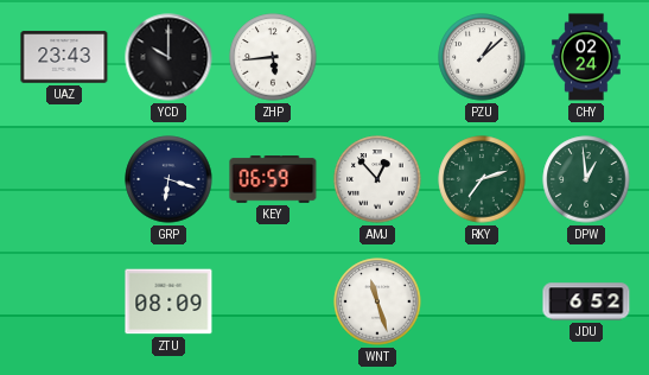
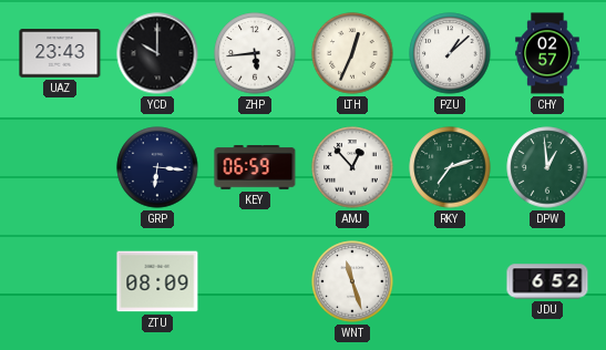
LTH: none -> 12:34 (352, 53)
CHY: 02:24 -> 02:57 (547, 53)
GRP: 6:18 -> 6:16 (157, 167)
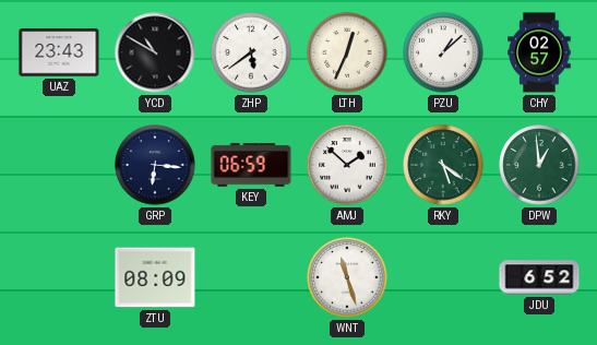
YCD: 10:00 -> 10:50 (155, 52)
ZHP: 5:44 -> 5:39 (251, 52)
AMJ: 12:53 -> 1:52 (347, 165)
RKY: 7:12 -> 5:21 (443, 165)
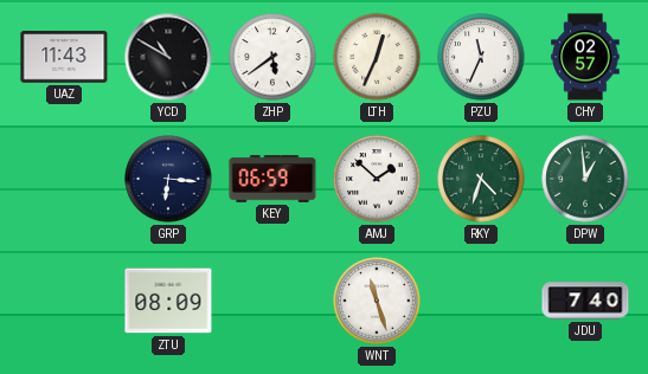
UAZ: 23:43 -> 11:43 (64, 57)
PZU: 1:08 -> 11:34 (481, 57)
RKY: 5:21 -> 4:33 (481, 179)
JDU: 6:52 -> 7:40 (585, 301)
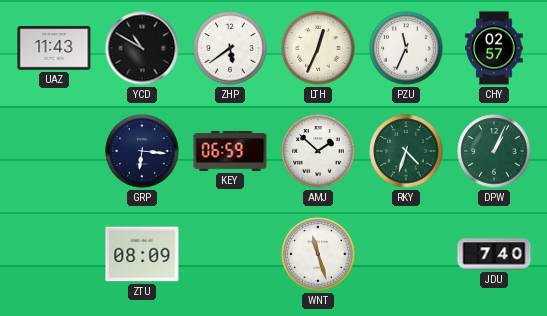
DPW: 12:59 -> 1:04 (494, 151)
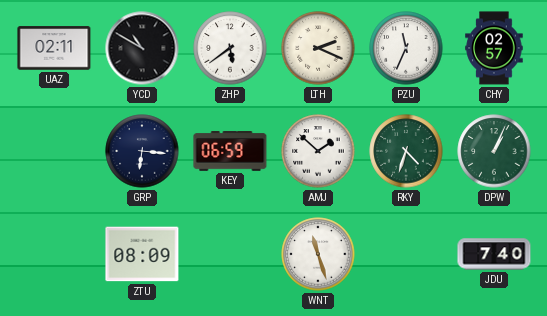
UAZ: 11:43 -> 02:11 (54, 48)
LTH: 12:34 -> 2:19 (318, 48)
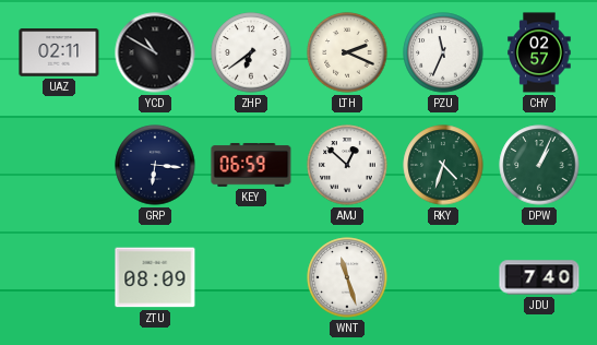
ZHP: 5:39 -> 6:39 (251, 52)
AMJ: 1:52 -> 12:52 (347, 165)
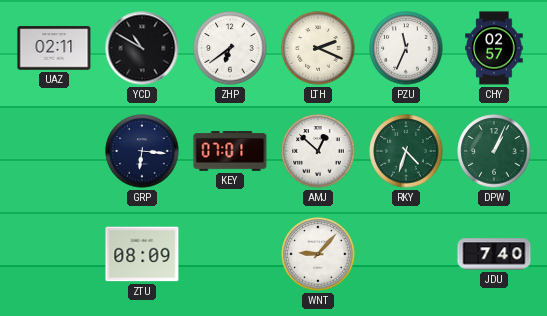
KEY: 06:59 -> 07:01 (230, 152)
WNT: 11:27 -> 9:07 (318, 254)
